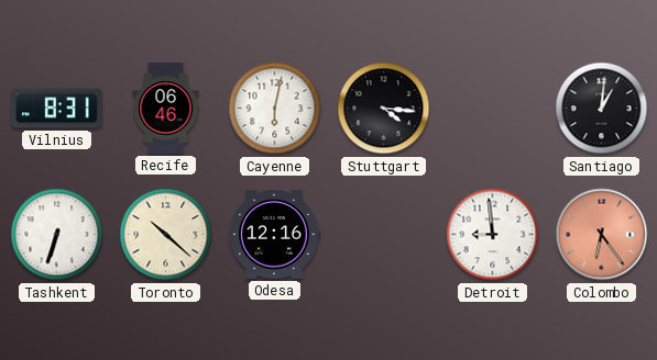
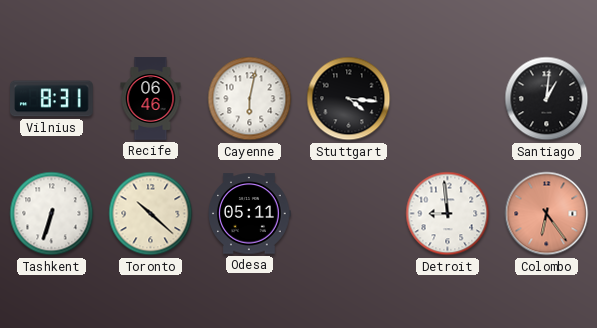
Odesa: 12:16 -> 05:11 (249, 214)
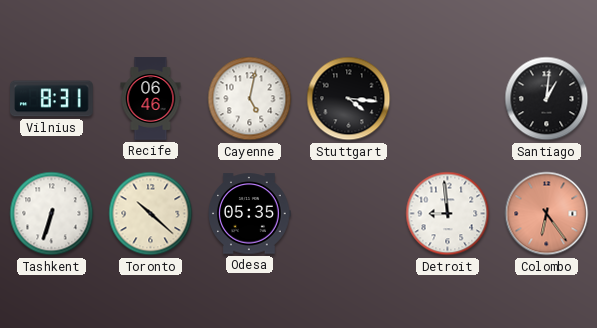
Cayenne: 6:02 -> 5:02 (250, 99)
Odesa: 05:11 -> 05:35 (249, 214)
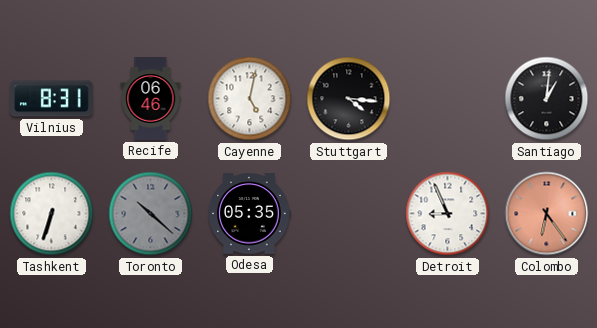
Toronto dial: cream -> grey (151, 214)
Detroit: 8:59 -> 8:56 (448, 214)
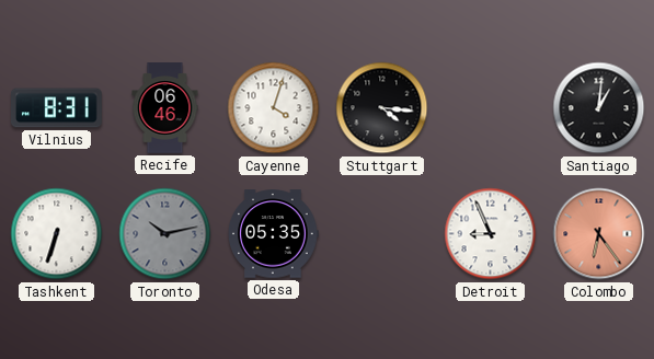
Cayenne: 5:02 -> 4:03 (274, 108)
Toronto: 10:22 -> 10:13 (165, 234)
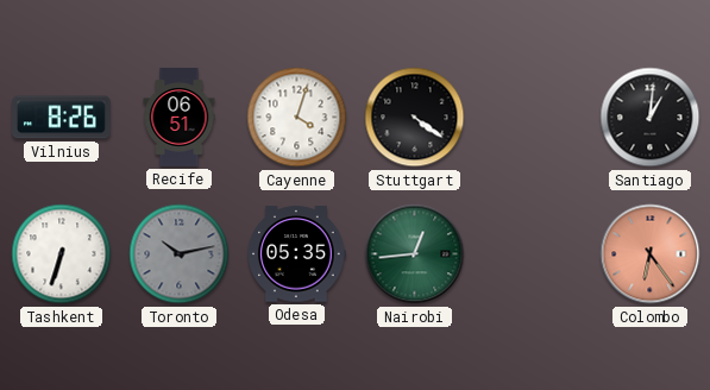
Vilnius: 8:31 -> 8:26 (62, 118)
Recife: 06:46 -> 06:51 (180, 118)
Stuttgart: 4:16 -> 4:21 (415, 118)
Nairobi: none -> 12:44 (415, 254)
Detroit: 8:56 -> none (491, 234)
